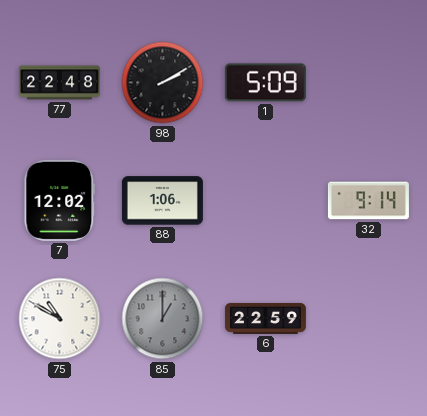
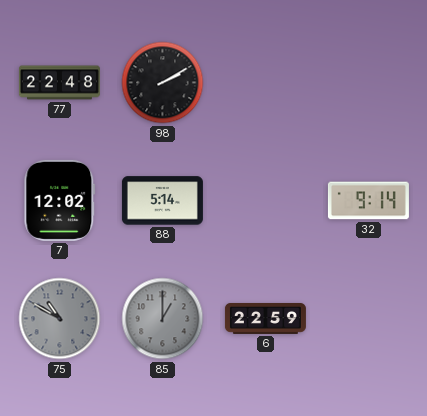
1: 5:09 -> none (265, 83)
88: 1:06 -> 5:14 (162, 201)
75 dial: white -> grey (60, 319)
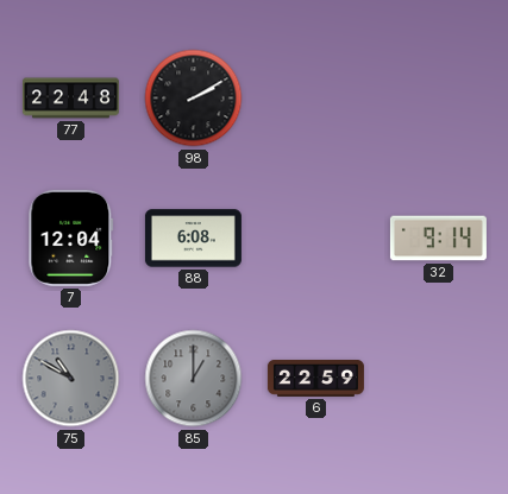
7: 12:02 -> 12:04 (71, 237)
88: 5:14 -> 6:08 (193, 239)
